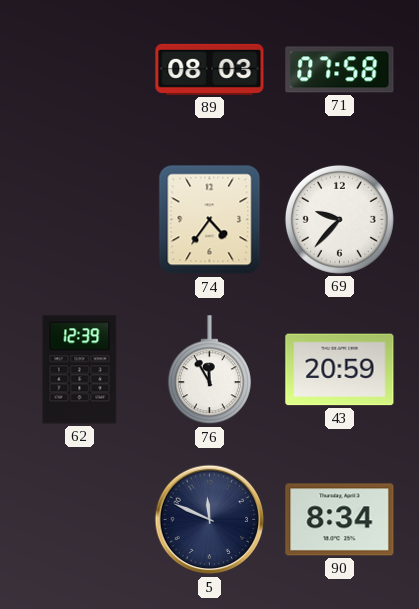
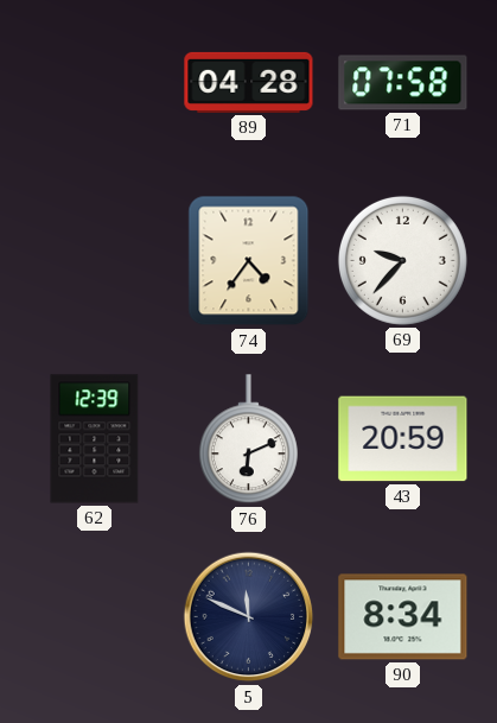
89: 08:03 -> 04:28 (249, 82)
76: 11:55 -> 6:11 (248, 439)
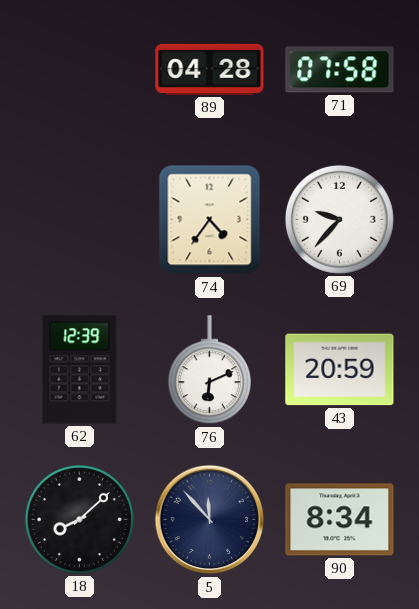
18: none -> 8:08 (79, 519)
5: 11:49 -> 11:53 (210, 520)
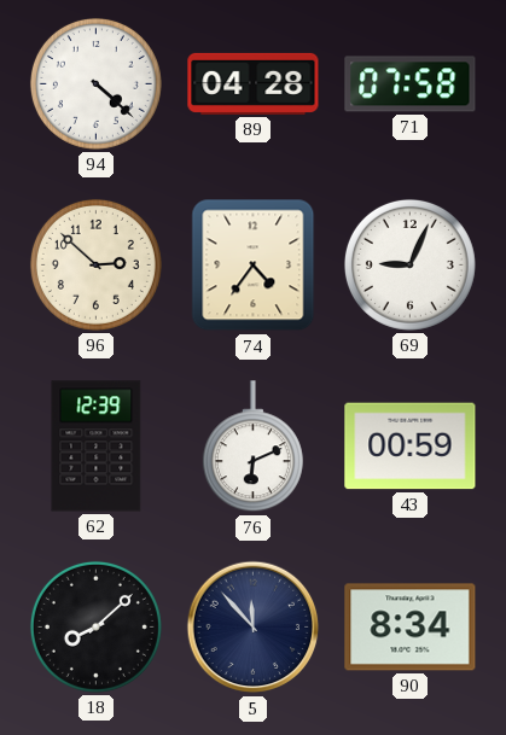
94: none -> 4:22 (95, 83)
96: none -> 2:52 (95, 264)
69: 9:37 -> 9:04 (409, 264)
43: 20:59 -> 00:59 (411, 447)
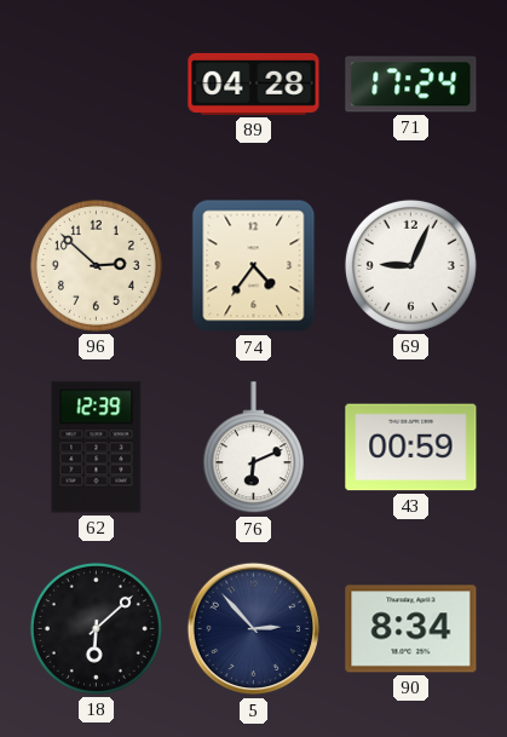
94: 4:22 -> none (95, 83)
71: 07:58 -> 17:24 (411, 85)
18: 8:08 -> 6:08 (96, 628)
5: 11:53 -> 2:53 (254, 629)
